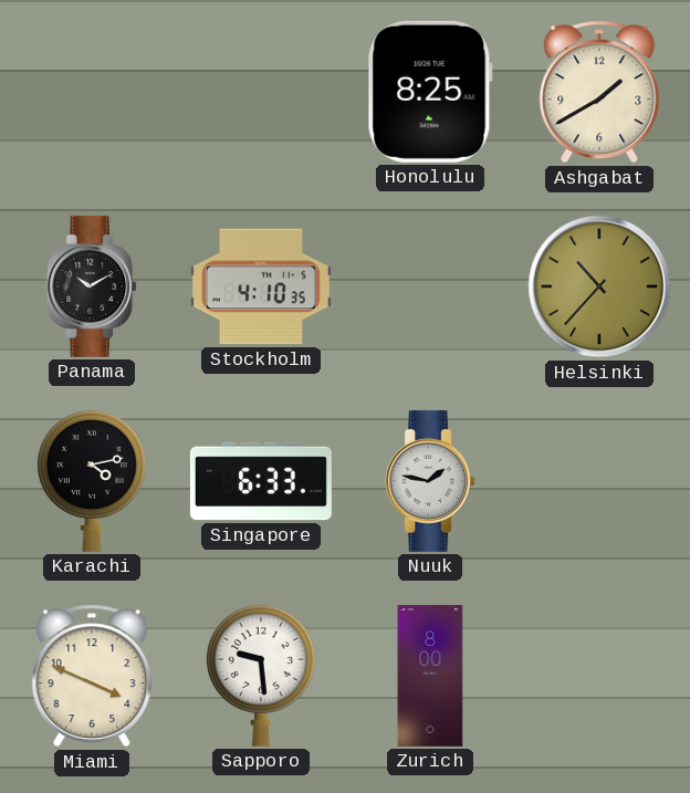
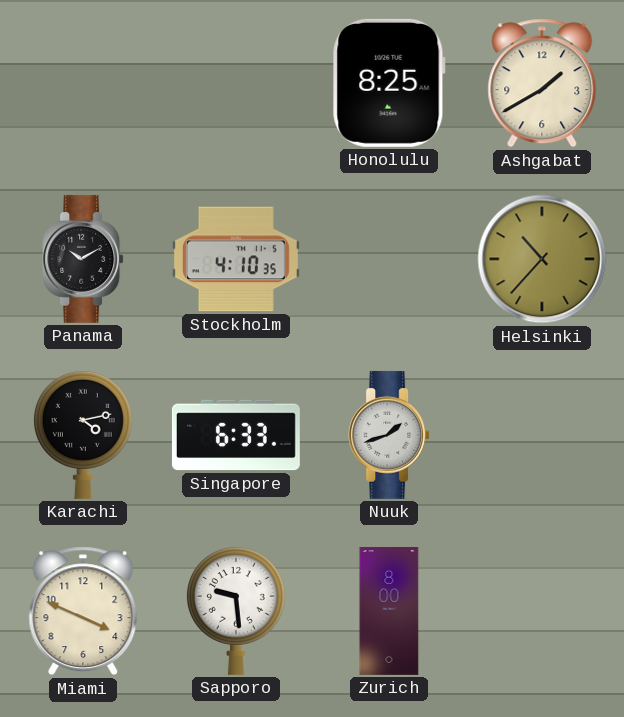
Nuuk: 1:47 -> 1:42 (389, 435)
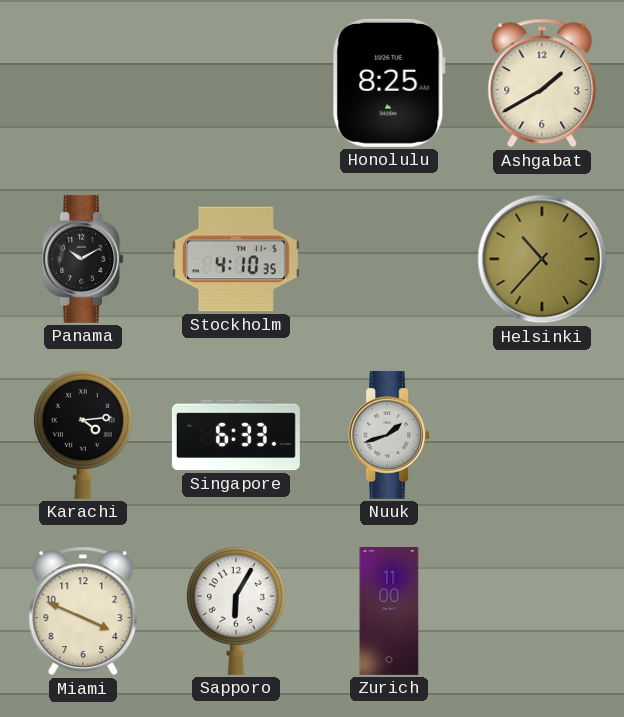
Karachi: 4:13 -> 4:14 (83, 434)
Sapporo: 9:29 -> 6:05 (236, 610)
Zurich: 8:00 -> 11:00 (389, 611)
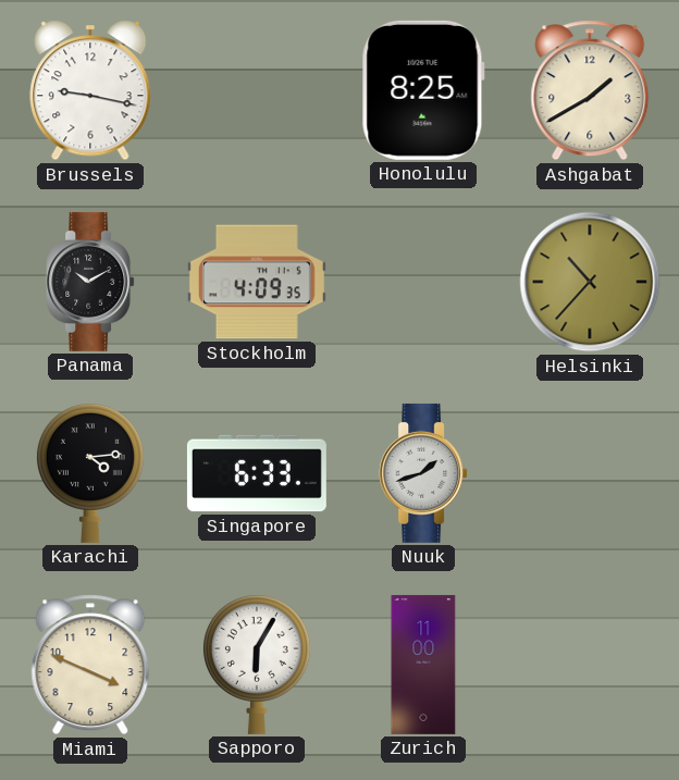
Brussels: none -> 9:17 (90, 90)
Stockholm: 4:10 -> 4:09 (257, 282)
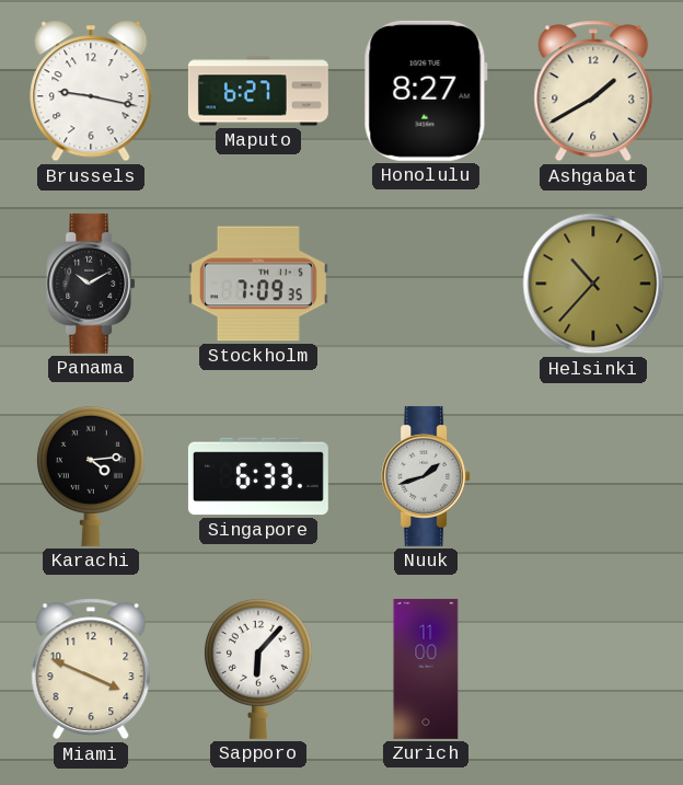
Maputo: none -> 6:27 (258, 91)
Honolulu: 8:25 -> 8:27 (426, 91)
Stockholm: 4:09 -> 7:09 (258, 284)
Sapporo: 6:05 -> 6:07 (258, 668)
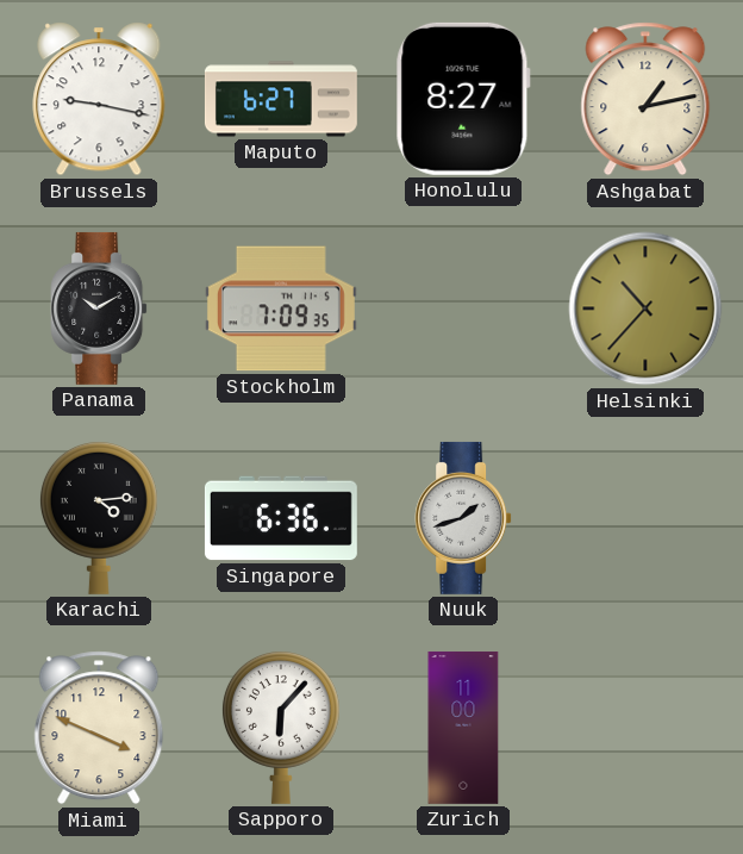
Ashgabat: 1:40 -> 1:13 (645, 99)
Singapore: 6:33 -> 6:36 (281, 518)
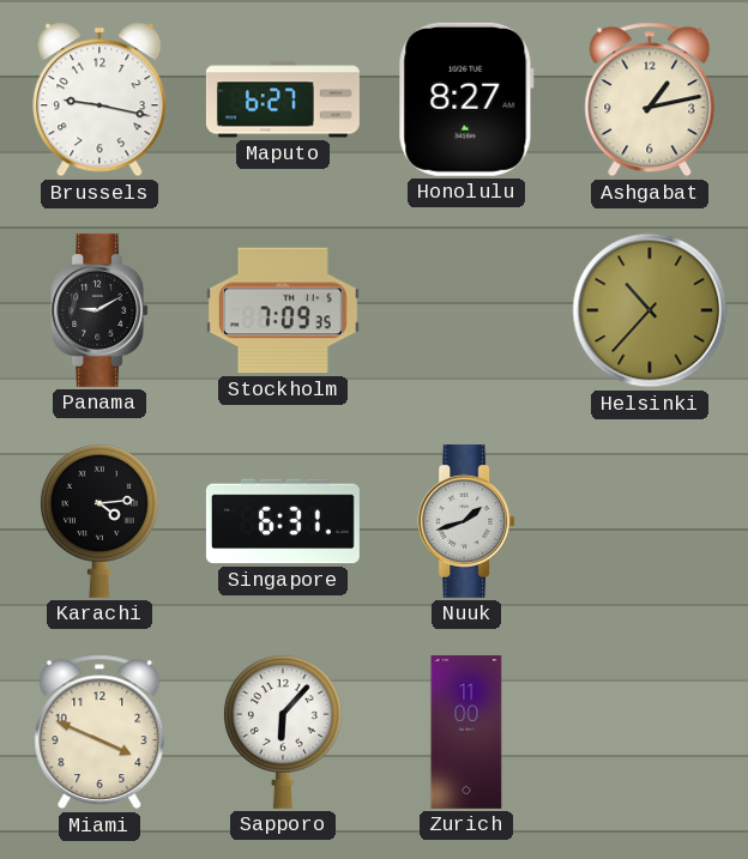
Panama: 10:10 -> 9:10 (99, 310)
Singapore: 6:36 -> 6:31 (283, 521)
